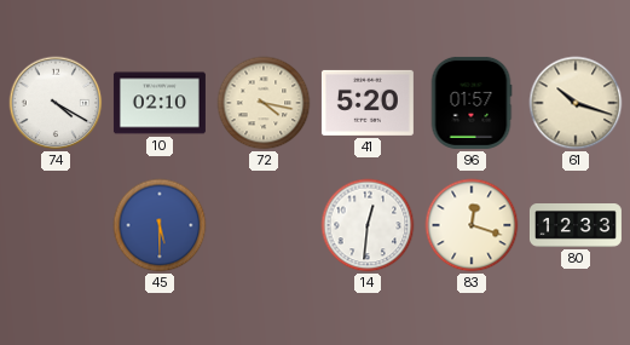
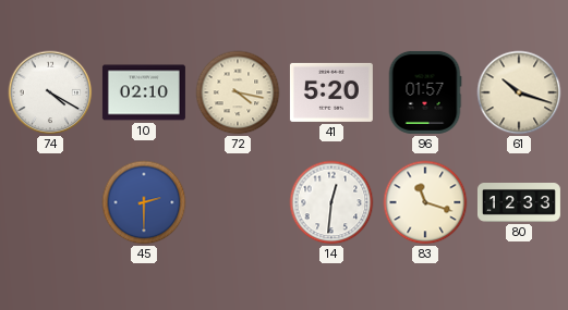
45: 5:30 -> 2:30 (144, 202)
83: 12:18 -> 11:18 (425, 202)
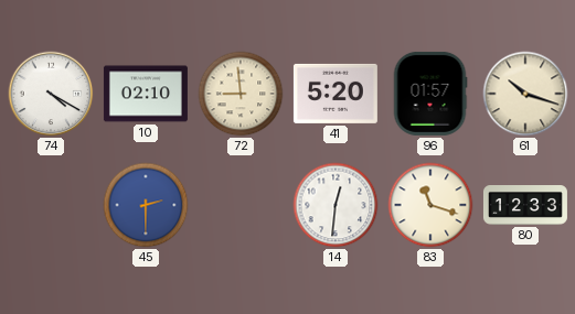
72: 4:17 -> 8:59 (241, 94)
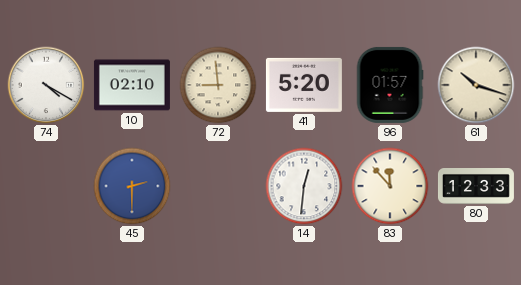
83: 11:18 -> 11:53 (390, 186)
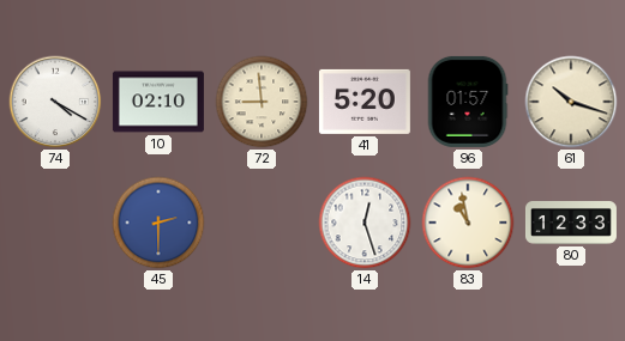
14: 12:31 -> 12:27 (365, 223)
83: 11:53 -> 10:58 (468, 223)
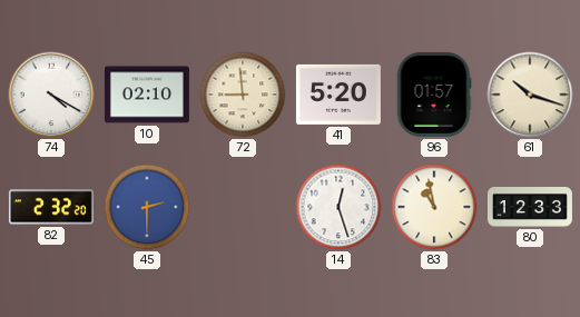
82: none -> 2:32 (51, 207)
